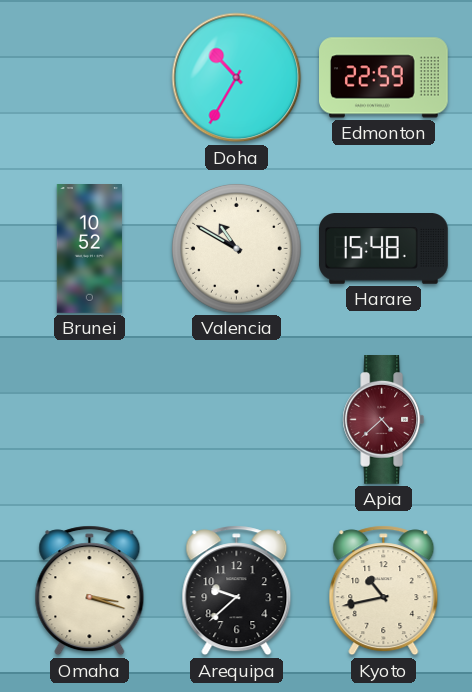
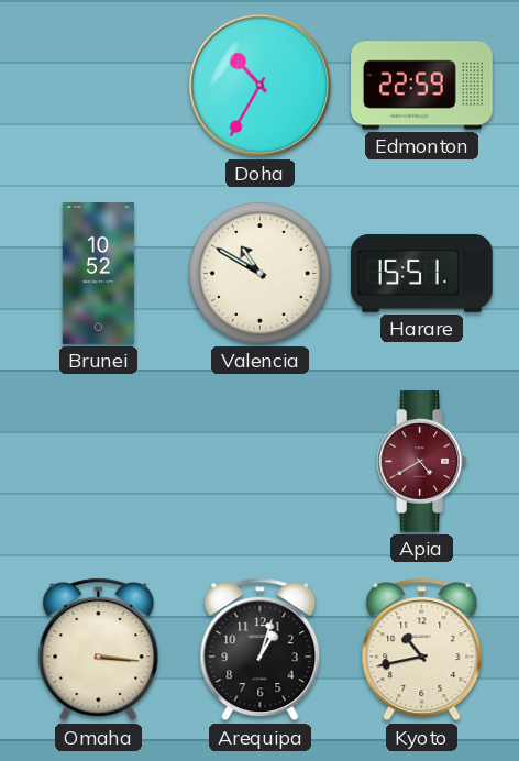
Harare: 15:48 -> 15:51 (422, 274)
Apia: 4:38 -> 4:40 (422, 462)
Omaha: 3:18 -> 3:16 (99, 650)
Arequipa: 9:38 -> 1:03 (261, 650)
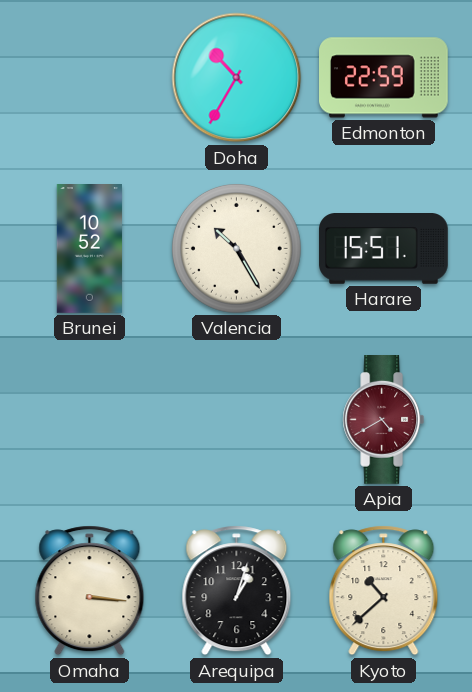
Valencia: 10:50 -> 10:25 (236, 248)
Kyoto: 10:43 -> 10:38 (384, 591)
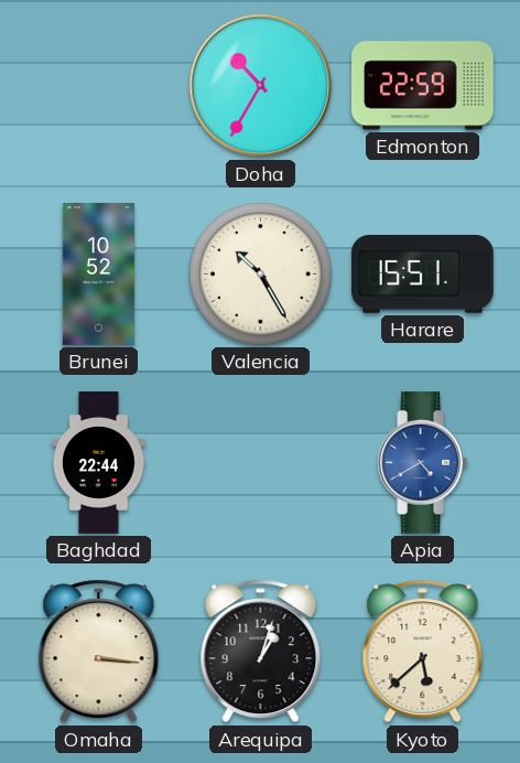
Baghdad: none -> 22:44 (99, 463)
Apia dial: burgundy -> blue (423, 463)
Kyoto: 10:38 -> 5:38 (423, 652)
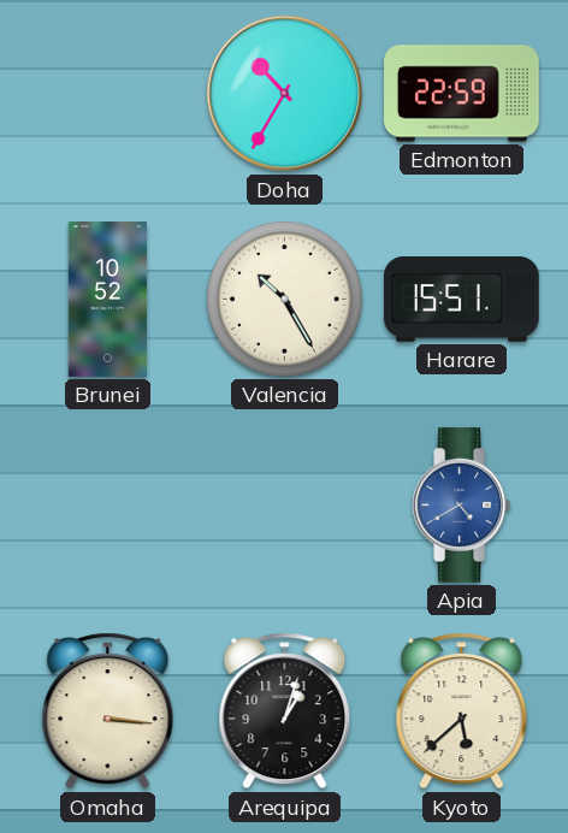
Baghdad: 22:44 -> none (99, 463)
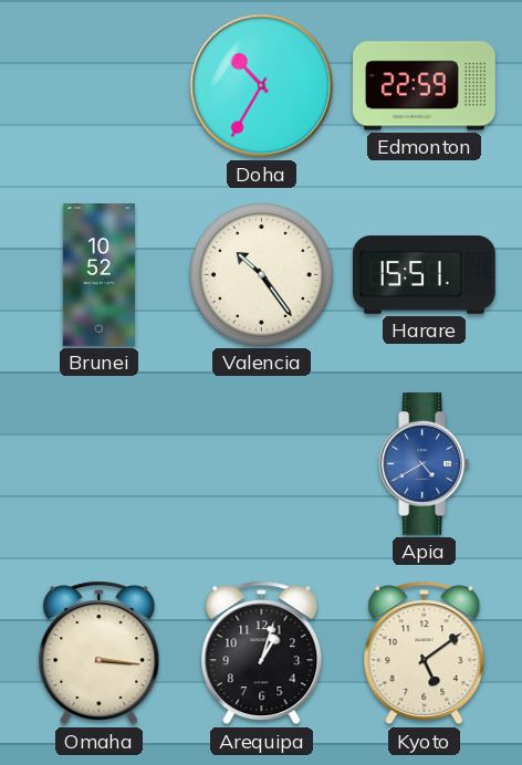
Valencia: 10:25 -> 10:24 (261, 274)
Kyoto: 5:38 -> 5:09 (425, 653)
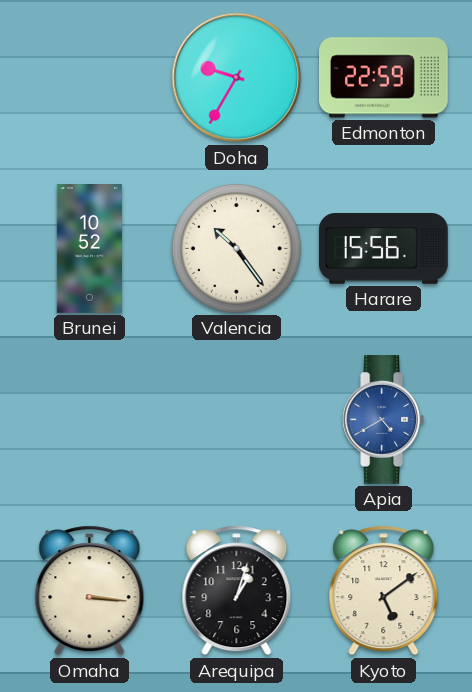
Doha: 10:35 -> 9:35 (237, 78)
Harare: 15:51 -> 15:56 (384, 249)
